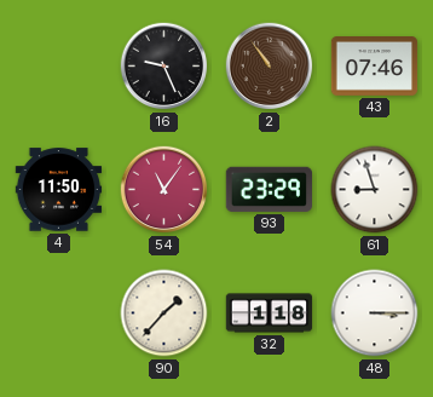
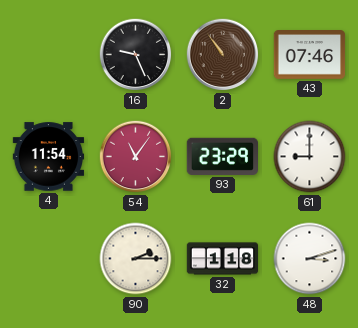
4: 11:50 -> 11:54 (49, 157)
61: 8:57 -> 9:00 (310, 157)
90: 1:37 -> 2:15 (136, 259)
48: 3:15 -> 3:12 (310, 259)
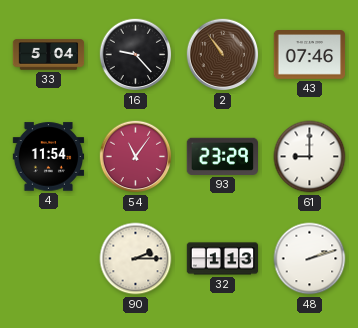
33: none -> 5:04 (49, 55)
16: 9:26 -> 9:23 (136, 55)
32: 1:18 -> 1:13 (223, 259)
48: 3:12 -> 2:12 (310, 259)
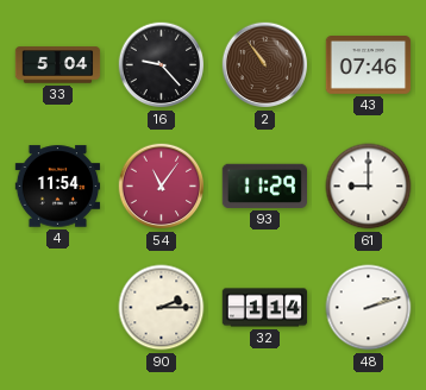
93: 23:29 -> 11:29 (264, 185)
32: 1:13 -> 1:14 (265, 308)
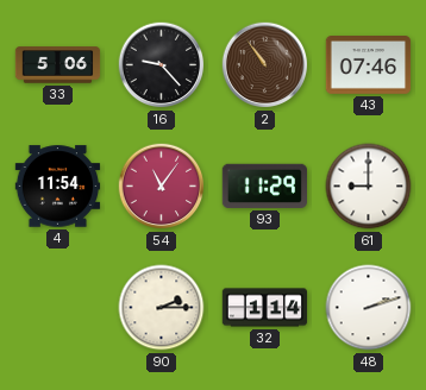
33: 5:04 -> 5:06 (58, 65)
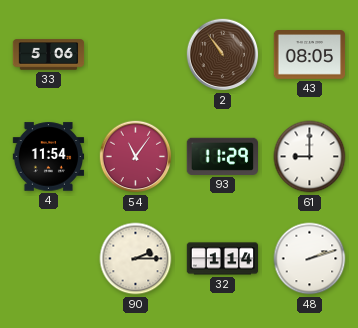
16: 9:23 -> none (162, 65)
43: 07:46 -> 08:05 (310, 55)
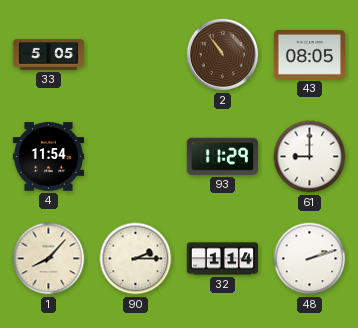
33: 5:06 -> 5:05 (49, 55)
54: 11:06 -> none (136, 157)
1: none -> 8:07 (49, 259)
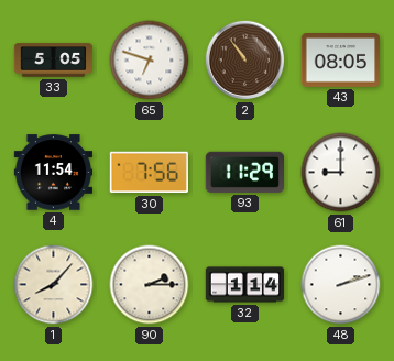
65: none -> 6:48 (150, 61)
30: none -> 7:56 (149, 173)
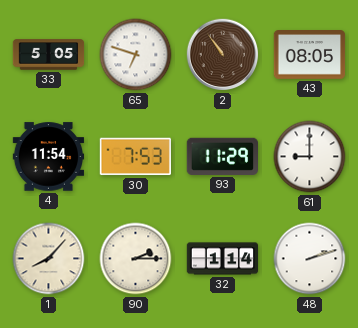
30: 7:56 -> 7:53 (135, 157)
